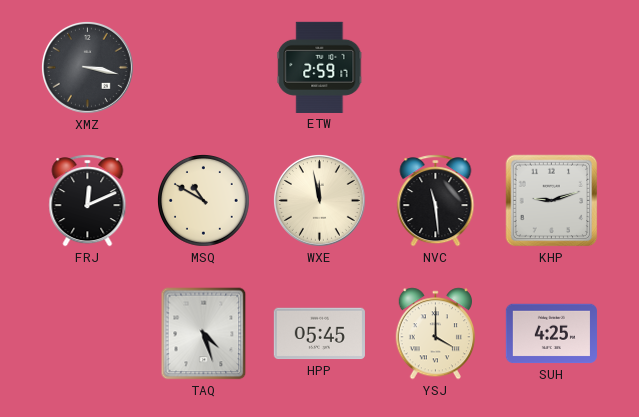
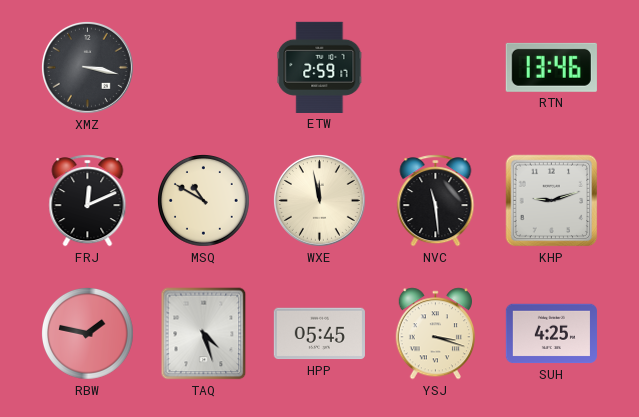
RTN: none -> 13:46 (551, 67)
RBW: none -> 1:47 (88, 334)
YSJ: 4:00 -> 3:18 (435, 334)
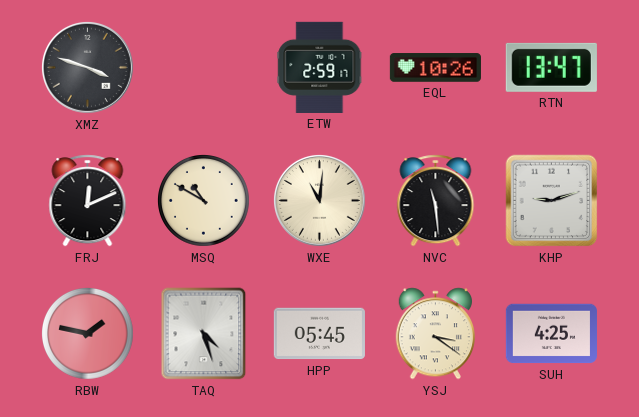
XMZ: 3:17 -> 3:48 (87, 67)
EQL: none -> 10:26 (435, 68)
RTN: 13:46 -> 13:47 (551, 67)
WXE: 11:58 -> 11:01 (319, 200)
YSJ: 3:18 -> 3:21 (435, 334)
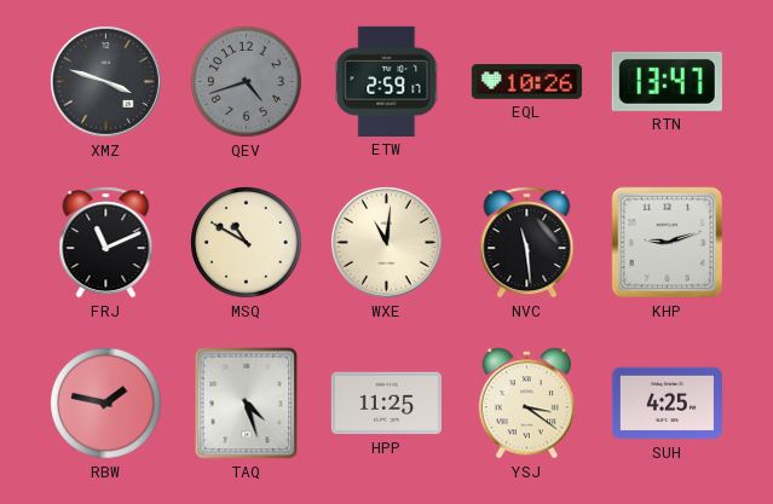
QEV: none -> 4:42 (247, 82)
FRJ: 12:11 -> 11:11 (106, 243)
HPP: 05:45 -> 11:25 (386, 404)
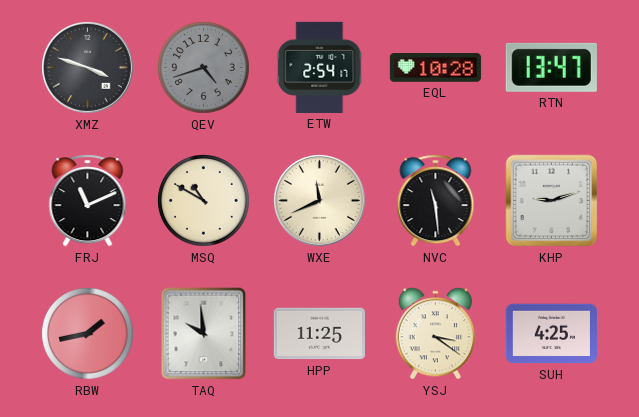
ETW: 2:59 -> 2:54 (320, 67)
EQL: 10:26 -> 10:28 (435, 68)
WXE: 11:01 -> 11:41 (319, 200)
RBW: 1:47 -> 1:43 (88, 334)
TAQ: 4:27 -> 9:59 (204, 334)
